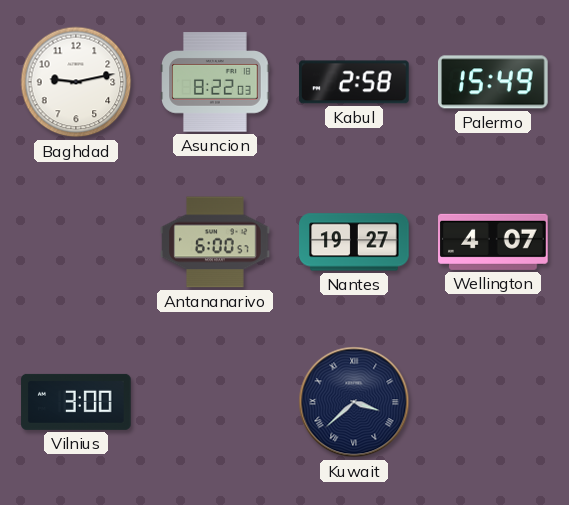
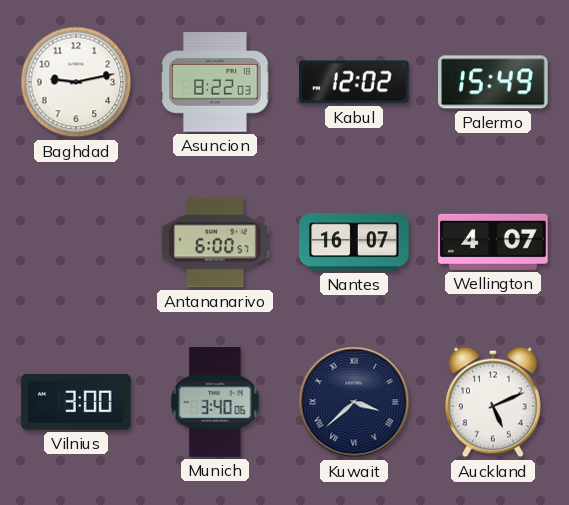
Kabul: 2:58 -> 12:02 (355, 82)
Nantes: 19:27 -> 16:07 (354, 242)
Munich: none -> 3:40 (215, 402)
Auckland: none -> 5:11 (493, 402)
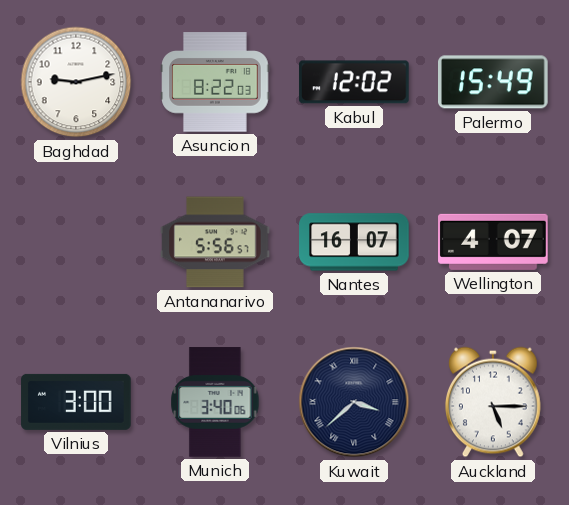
Antananarivo: 6:00 -> 5:56 (215, 242)
Auckland: 5:11 -> 5:15 (493, 402)
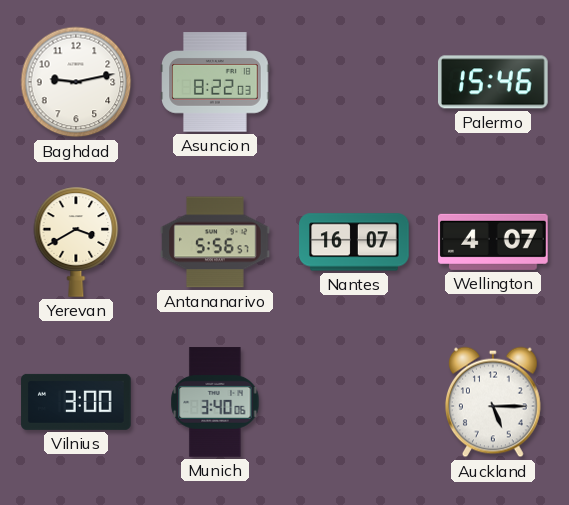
Kabul: 12:02 -> none (355, 82)
Palermo: 15:49 -> 15:46 (494, 82)
Yerevan: none -> 3:40 (76, 242)
Kuwait: 3:38 -> none (354, 402)
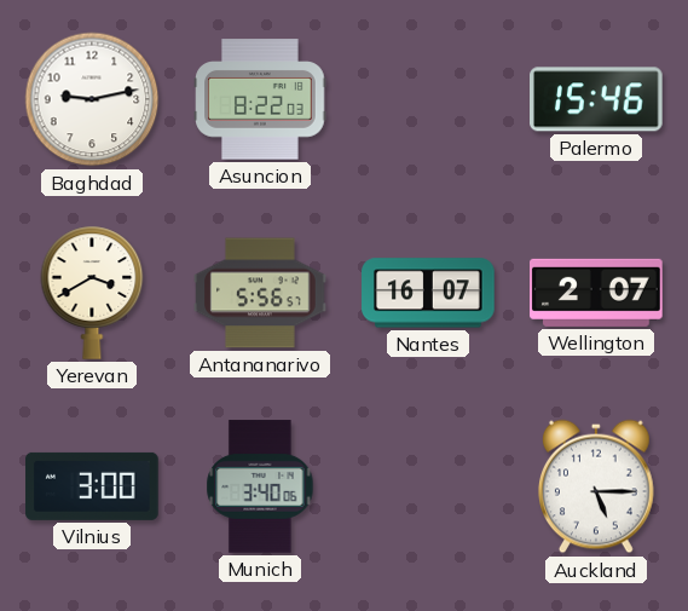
Wellington: 4:07 -> 2:07 (596, 293)
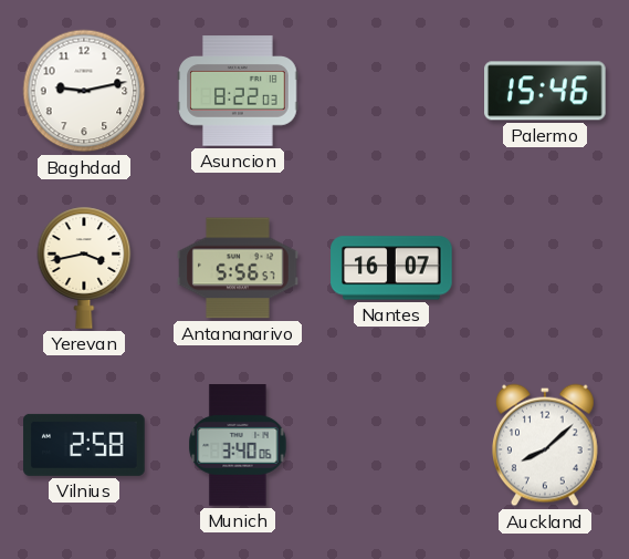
Yerevan: 3:40 -> 3:43 (84, 268)
Wellington: 2:07 -> none (596, 293)
Vilnius: 3:00 -> 2:58 (84, 445)
Auckland: 5:15 -> 8:08 (545, 445)
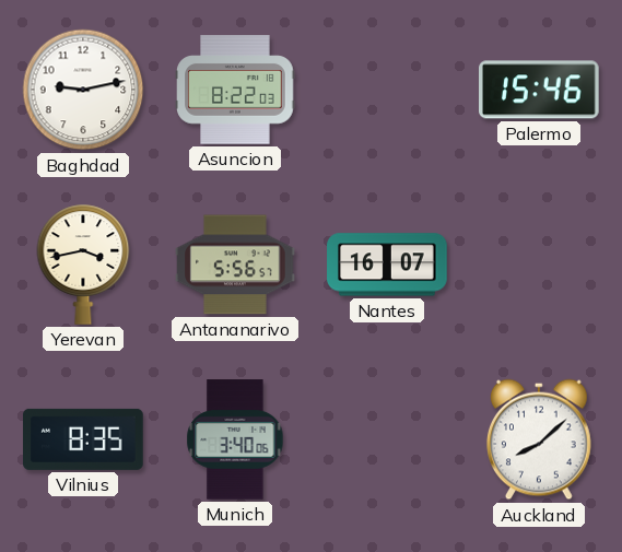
Vilnius: 2:58 -> 8:35 (83, 439)
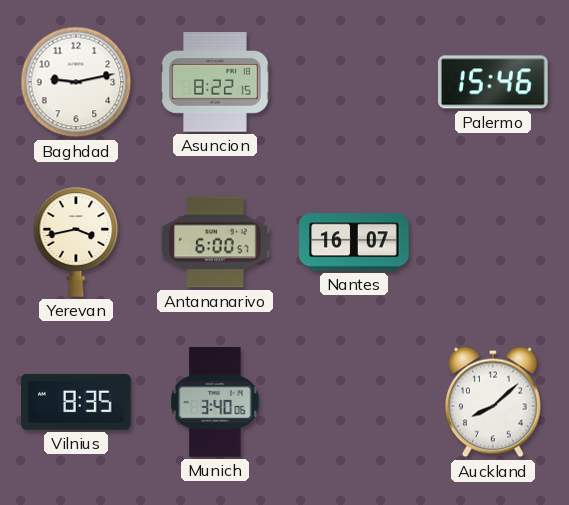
Asuncion: 8:22:03 -> 8:22:15 (215, 82)
Antananarivo: 5:56 -> 6:00 (215, 242)
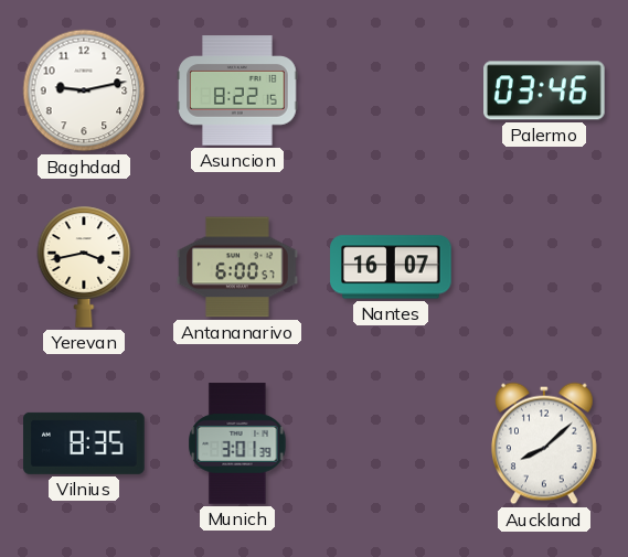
Palermo: 15:46 -> 03:46 (545, 90)
Munich: 3:40 -> 3:01 (237, 443)
